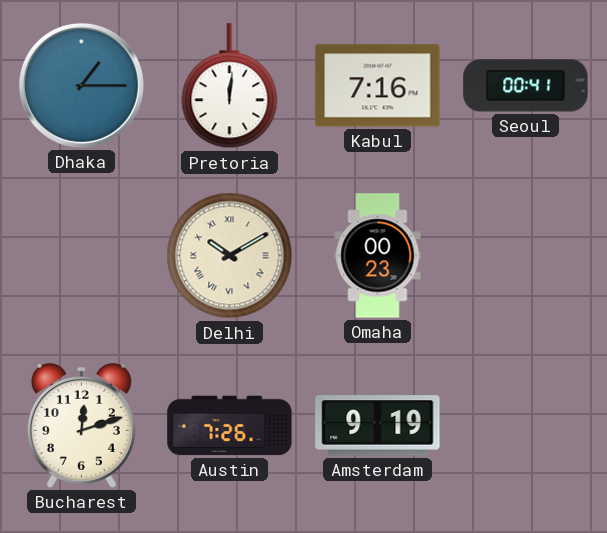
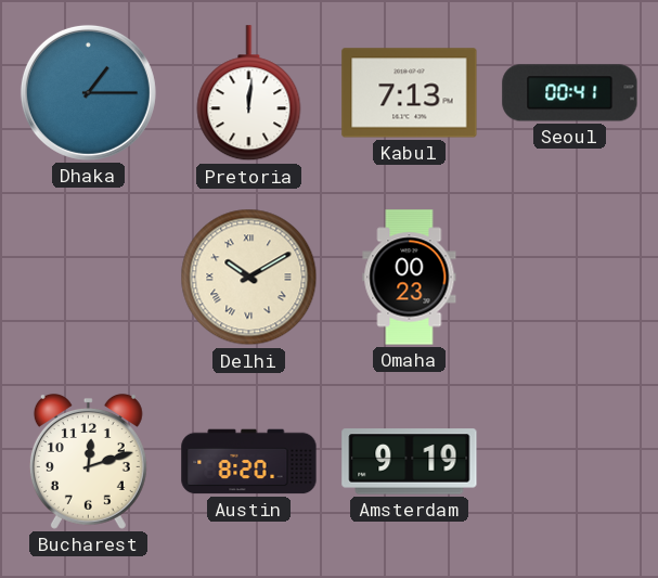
Kabul: 7:16 -> 7:13 (410, 93)
Austin: 7:26 -> 8:20 (249, 462)
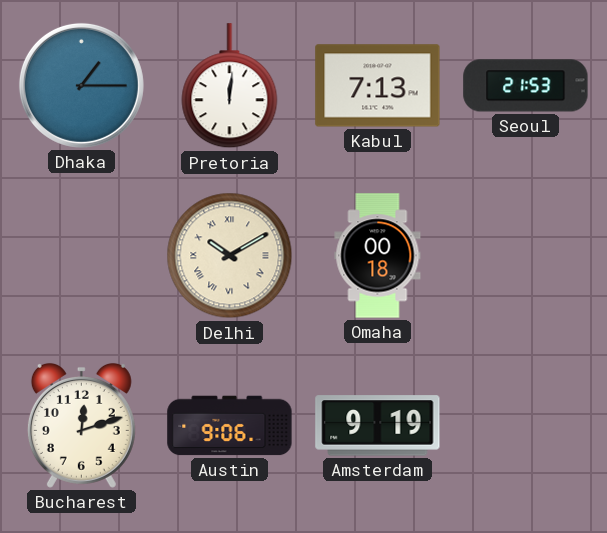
Seoul: 00:41 -> 21:53 (526, 86)
Omaha: 00:23 -> 00:18 (378, 256)
Austin: 8:20 -> 9:06 (230, 426)
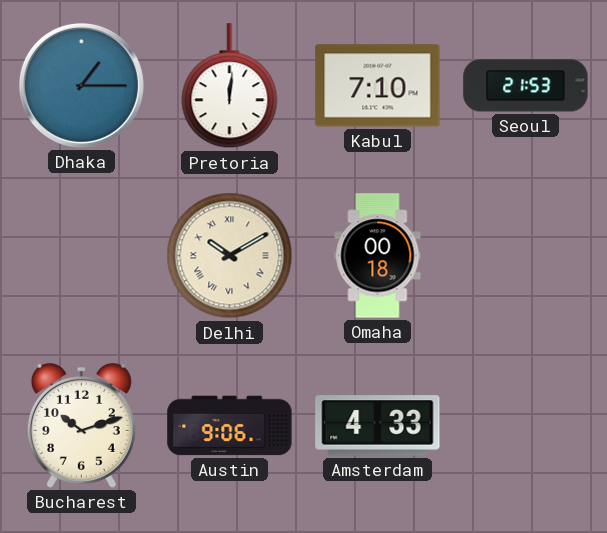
Kabul: 7:13 -> 7:10 (378, 86)
Bucharest: 12:12 -> 10:12 (81, 425)
Amsterdam: 9:19 -> 4:33 (378, 426)
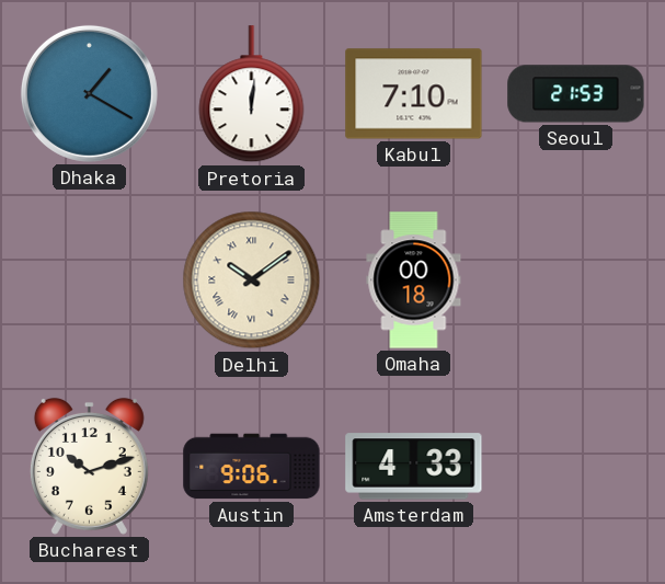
Dhaka: 1:15 -> 1:20 (89, 93)
Delhi: 10:10 -> 10:09 (252, 280)
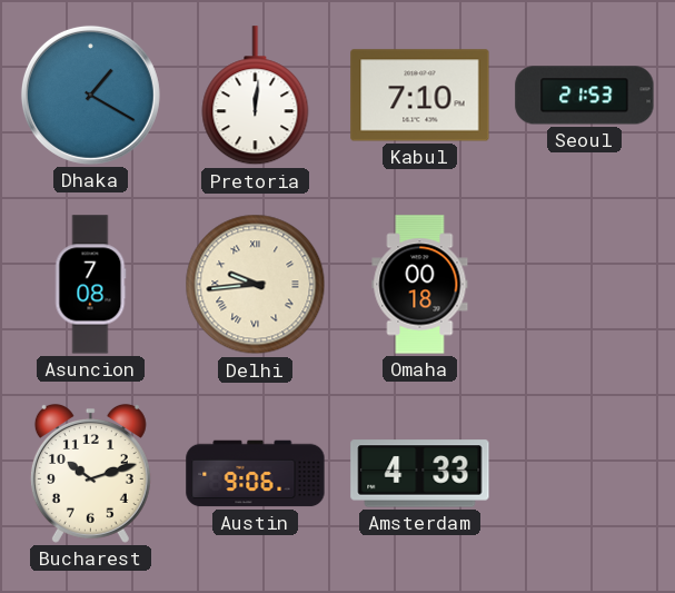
Asuncion: none -> 7:08 (90, 285)
Delhi: 10:09 -> 9:44 (256, 285)
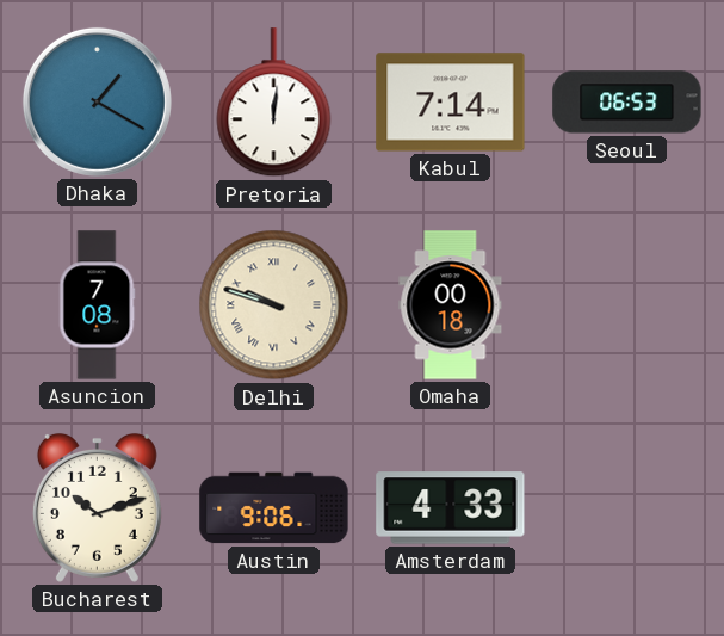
Kabul: 7:10 -> 7:14 (451, 103)
Seoul: 21:53 -> 06:53 (627, 103)
Delhi: 9:44 -> 9:48 (274, 305)
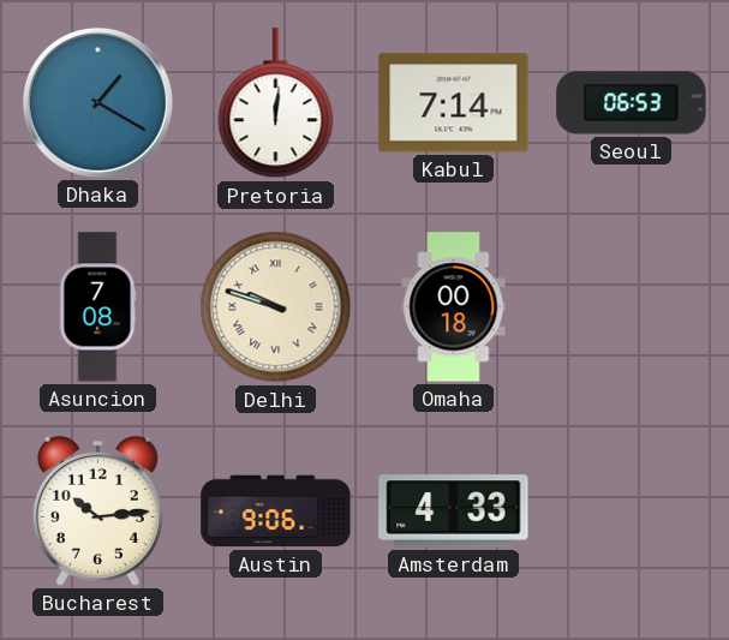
Bucharest: 10:12 -> 10:14 (97, 510)
